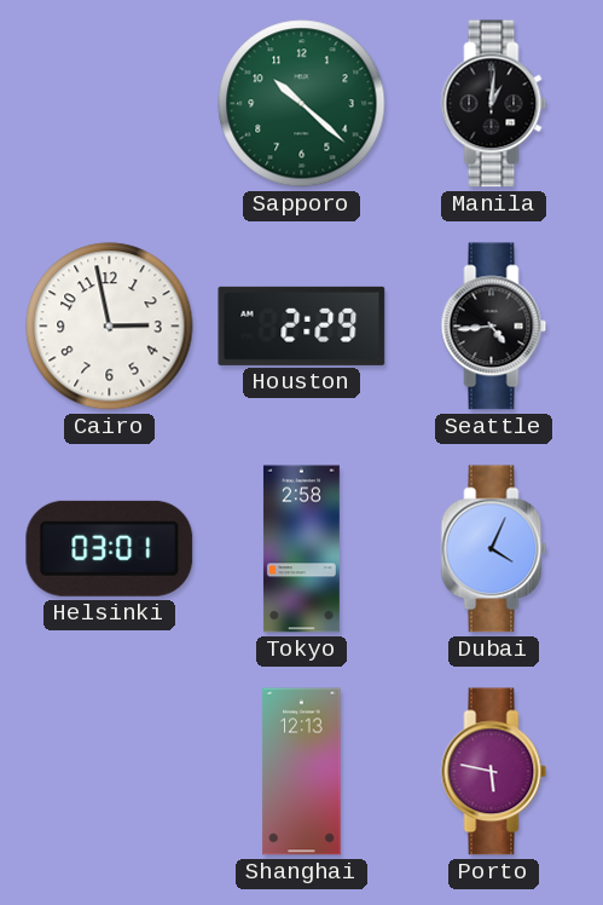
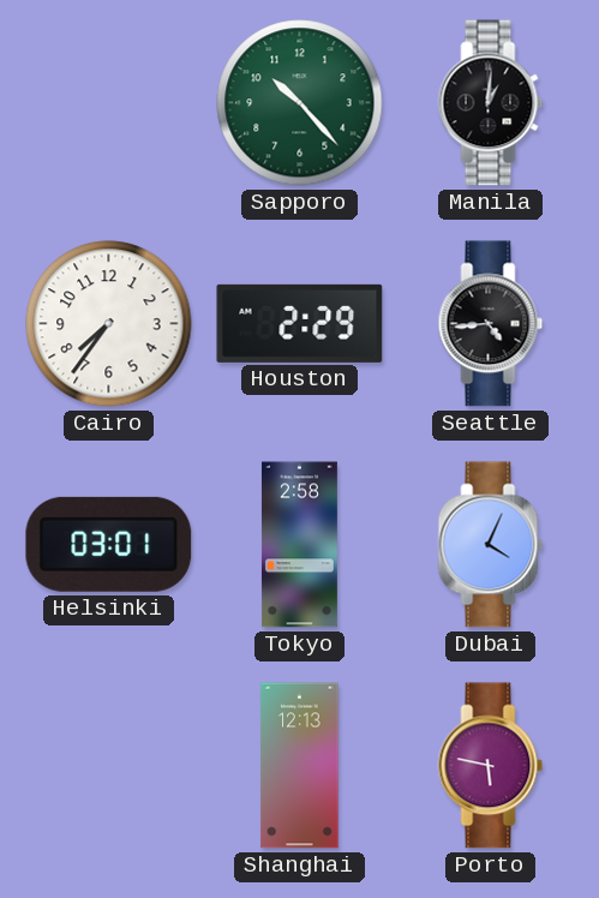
Sapporo: 10:22 -> 10:23 (300, 103)
Cairo: 2:58 -> 7:36 (109, 324)
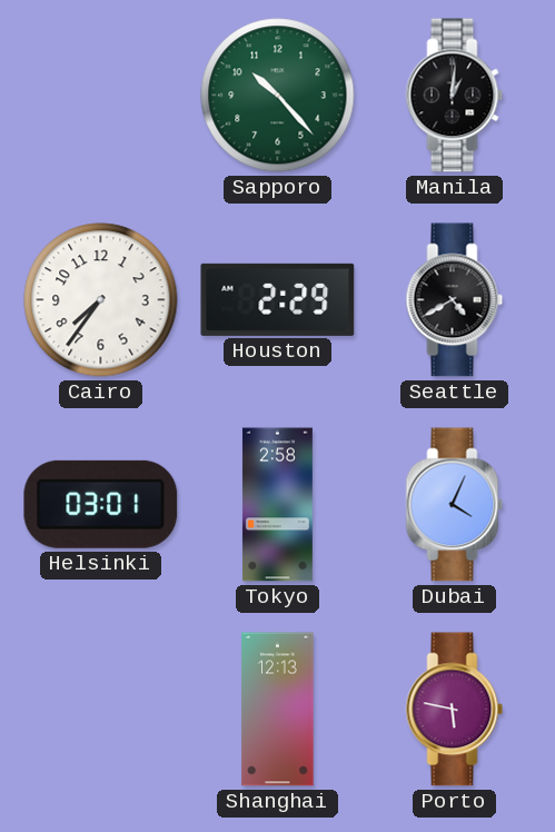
Seattle: 4:44 -> 4:40 (455, 300)
